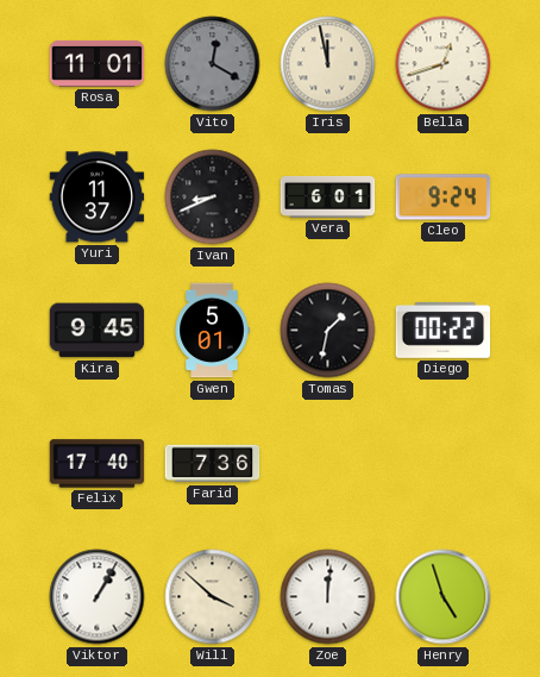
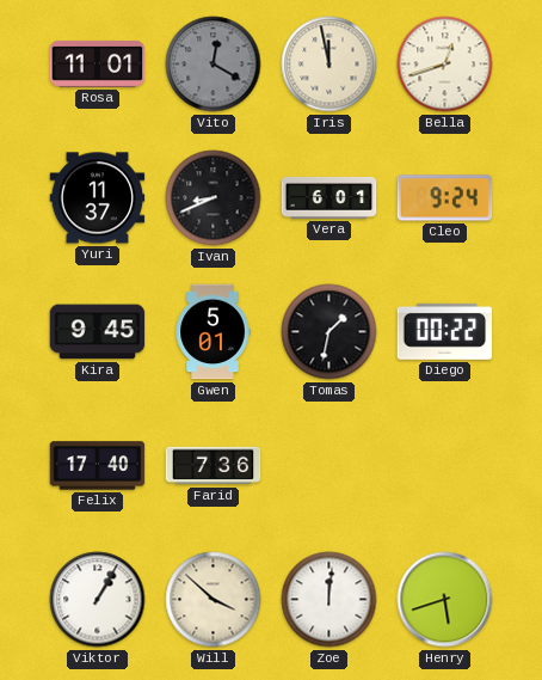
Henry: 4:57 -> 5:42 (445, 600)
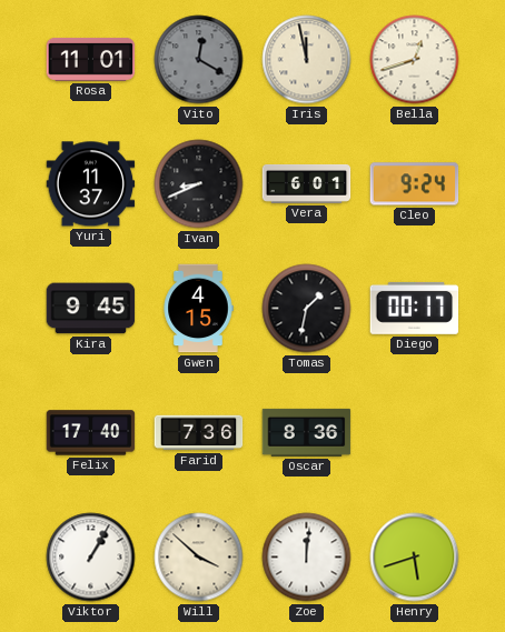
Gwen: 5:01 -> 4:15 (198, 309)
Diego: 00:22 -> 00:17 (415, 308)
Oscar: none -> 8:36 (307, 432)
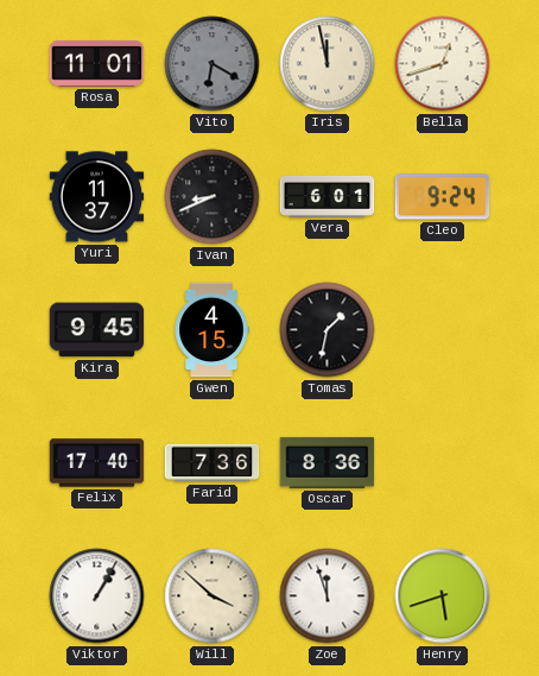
Vito: 12:20 -> 6:20 (213, 64)
Diego: 00:17 -> none (415, 308)
Zoe: 12:01 -> 11:57 (328, 596)
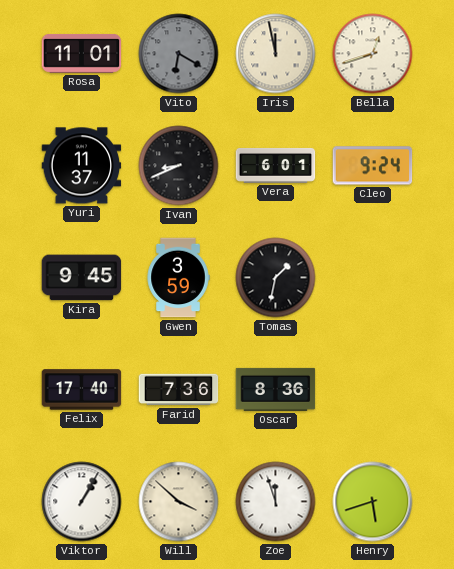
Gwen: 4:15 -> 3:59 (178, 278)
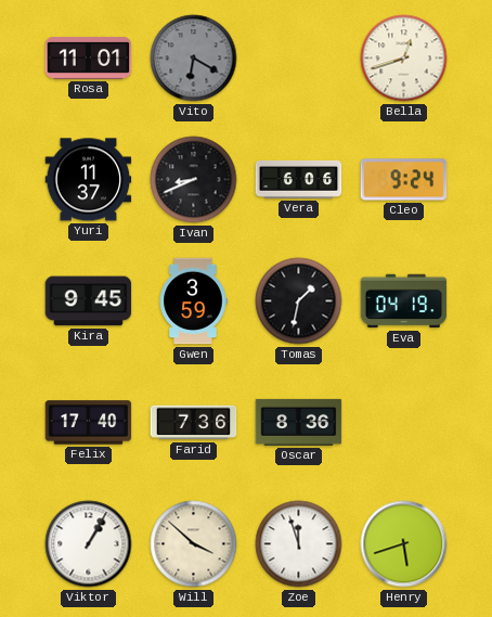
Iris: 11:58 -> none (276, 54)
Vera: 6:01 -> 6:06 (299, 179)
Eva: none -> 04:19 (404, 301)
